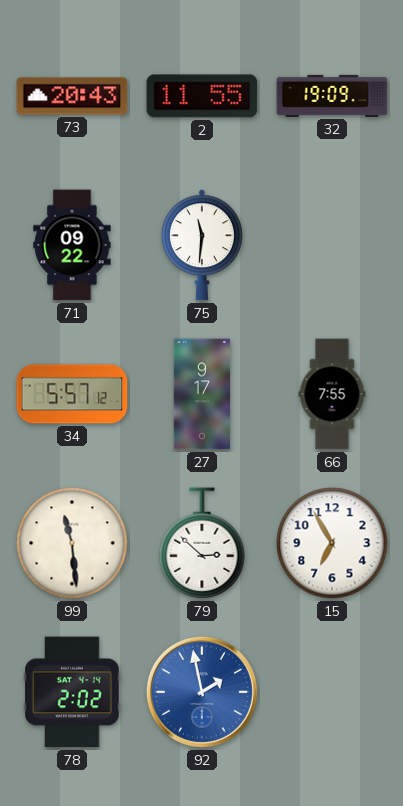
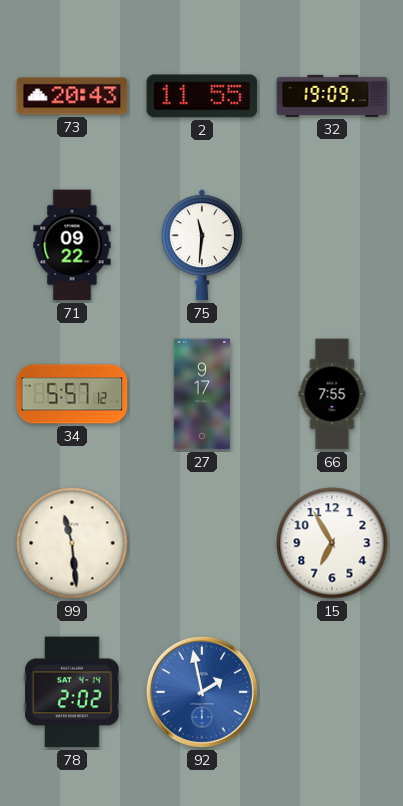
79: 2:52 -> none (202, 544)
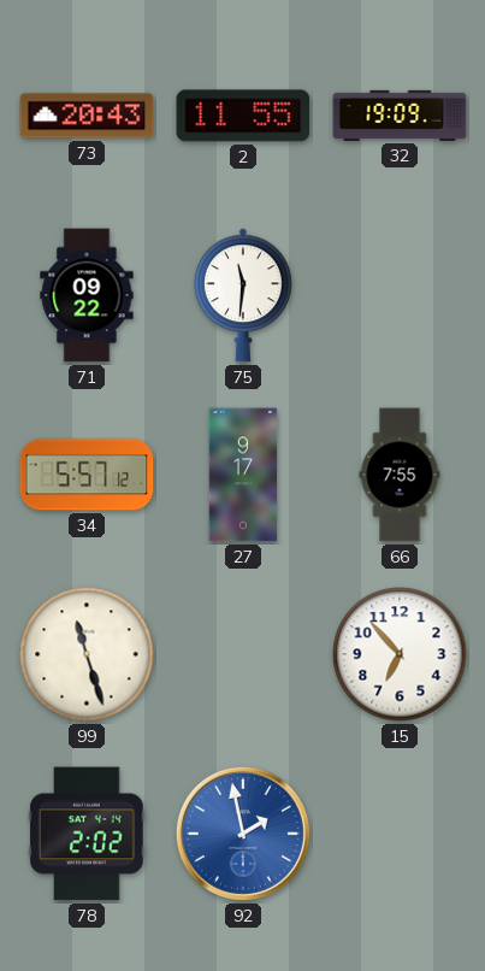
99: 11:29 -> 11:27 (87, 654)
15: 6:55 -> 6:53 (400, 654)
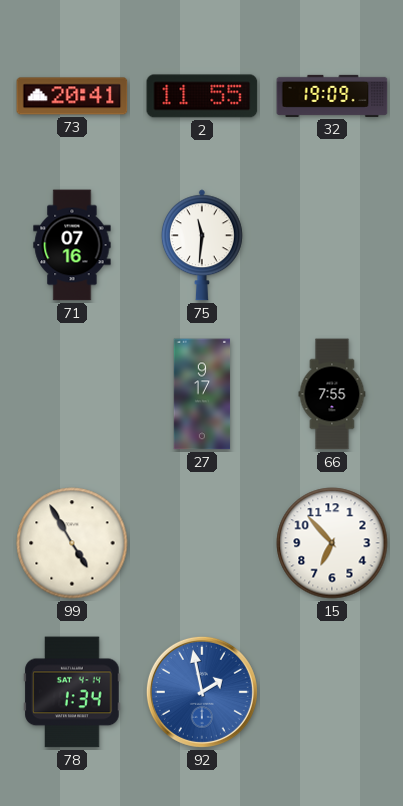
73: 20:43 -> 20:41 (72, 96)
71: 09:22 -> 07:16 (72, 245)
34: 5:57 -> none (87, 475)
99: 11:27 -> 4:55 (72, 543)
78: 2:02 -> 1:34 (72, 692)
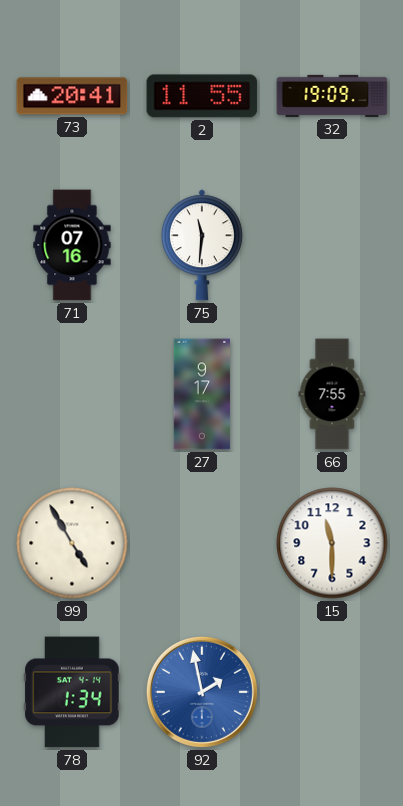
15: 6:53 -> 11:30 (332, 543)
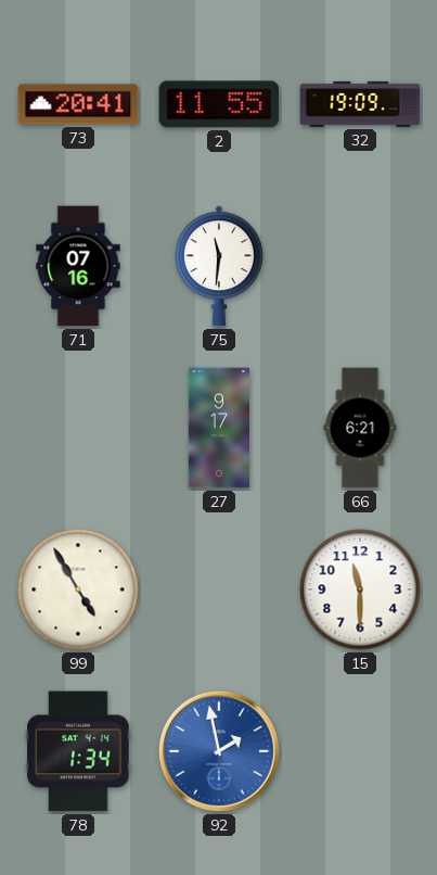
66: 7:55 -> 6:21 (360, 428)
